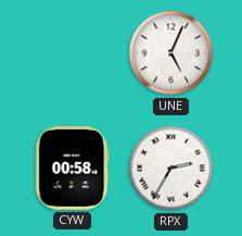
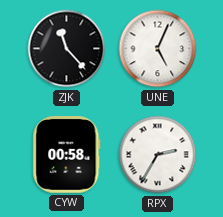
ZJK: none -> 11:23 (67, 49)
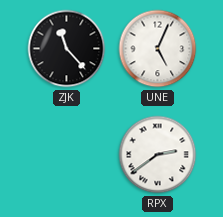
CYW: 00:58 -> none (67, 155)
RPX: 2:35 -> 2:39 (158, 155)
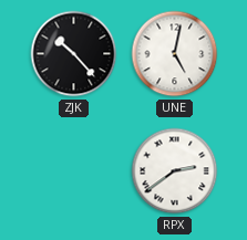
ZJK: 11:23 -> 10:23 (74, 54)
UNE: 5:04 -> 5:02 (175, 54)
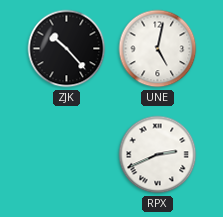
RPX: 2:39 -> 2:41 (158, 155)
